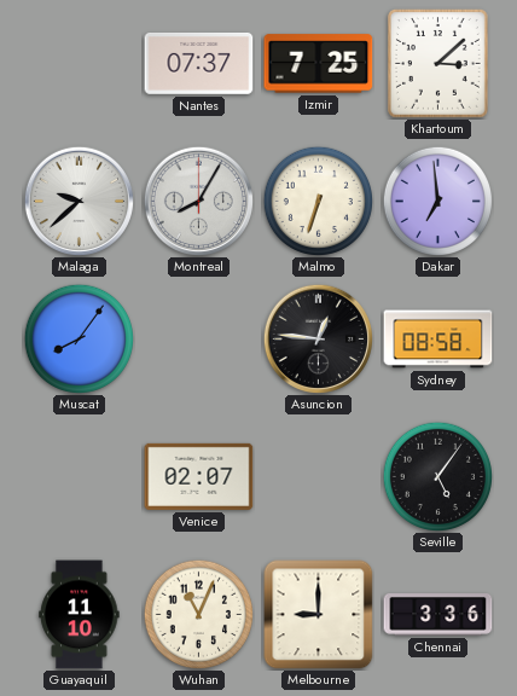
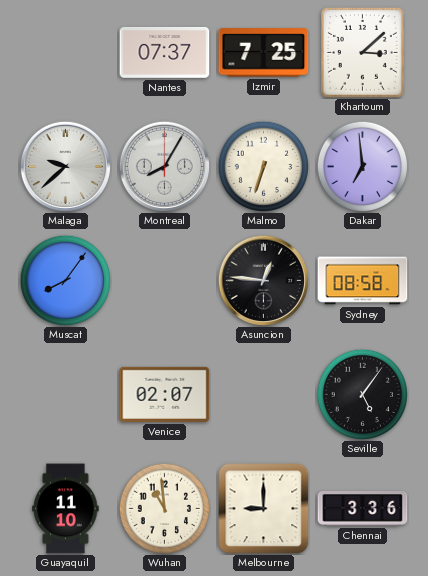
Wuhan: 11:04 -> 10:59 (164, 508)
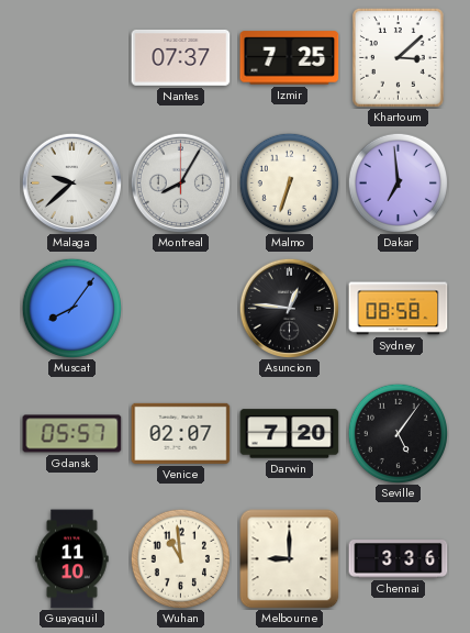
Gdansk: none -> 05:57 (72, 434)
Darwin: none -> 7:20 (290, 434)
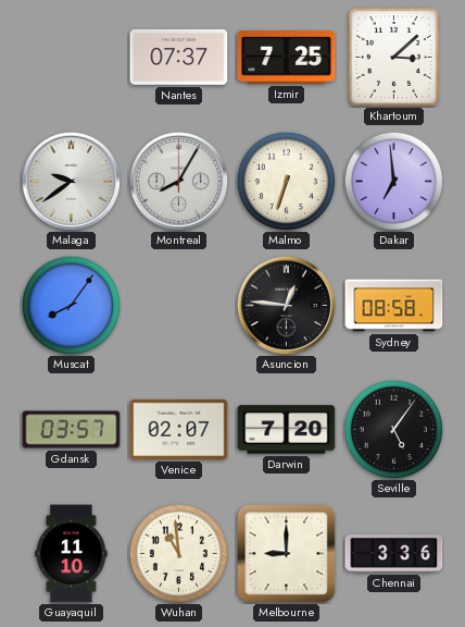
Malaga: 9:38 -> 9:39 (71, 181)
Gdansk: 05:57 -> 03:57 (72, 430)
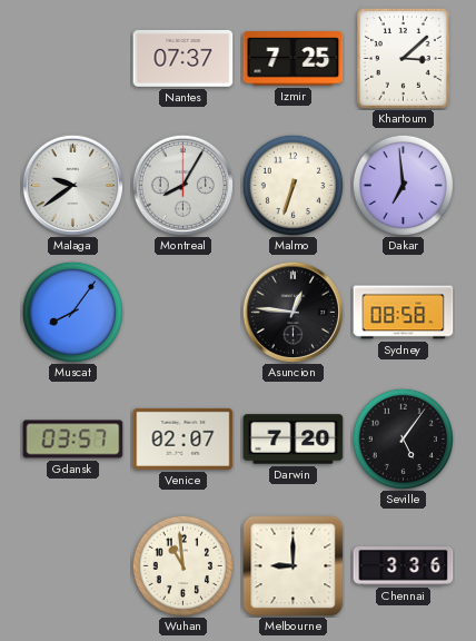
Guayaquil: 11:10 -> none (72, 554)
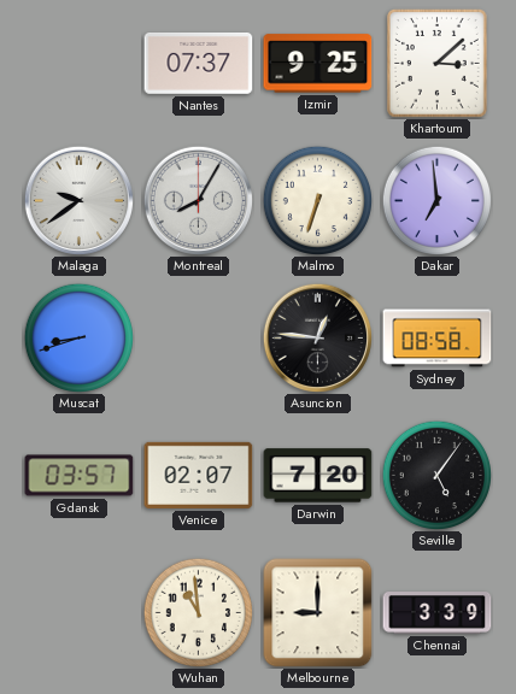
Izmir: 7:25 -> 9:25 (318, 64)
Muscat: 8:06 -> 8:42 (78, 337)
Chennai: 3:36 -> 3:39 (438, 613)
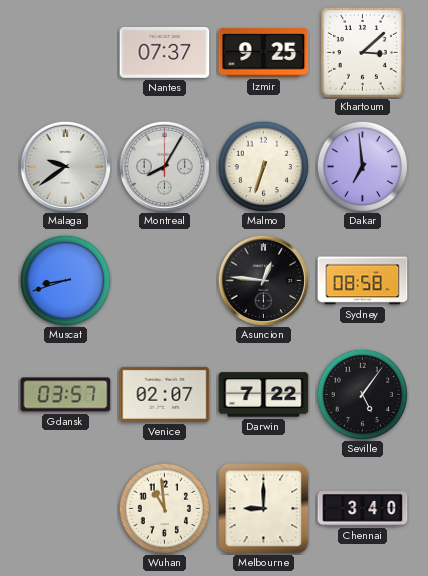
Darwin: 7:20 -> 7:22 (264, 395)
Chennai: 3:39 -> 3:40 (363, 509)
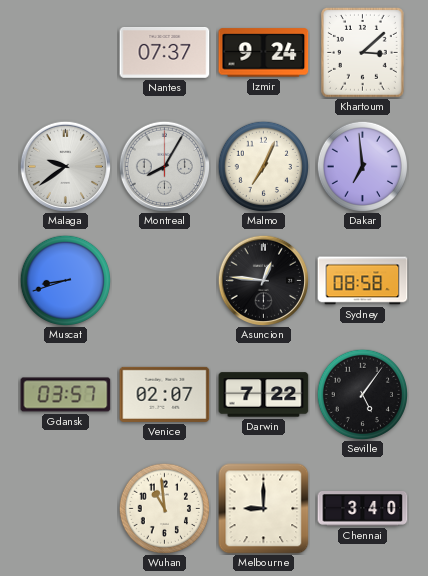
Izmir: 9:25 -> 9:24 (264, 53)
Malmo: 6:33 -> 7:04 (263, 166)
